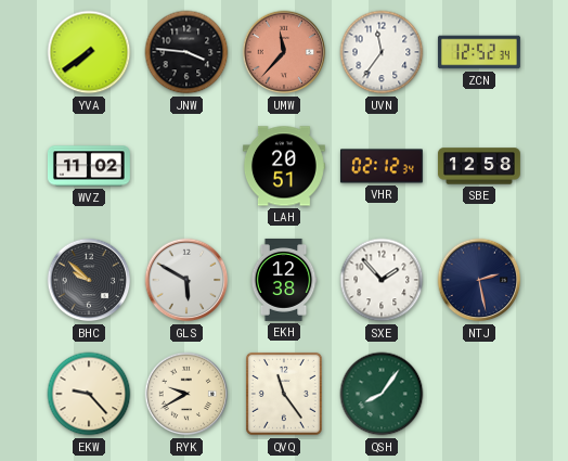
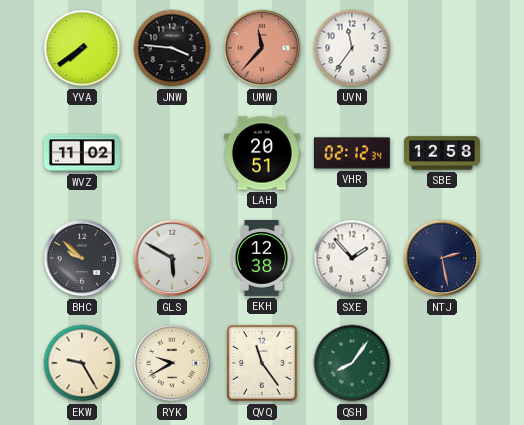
ZCN: 12:52 -> none (479, 52)
EKW: 9:23 -> 9:25 (82, 363)
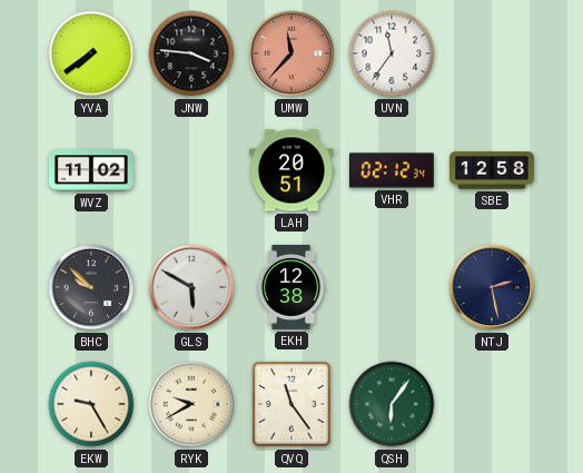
SXE: 1:53 -> none (352, 258)
QSH: 8:06 -> 6:06 (392, 404)
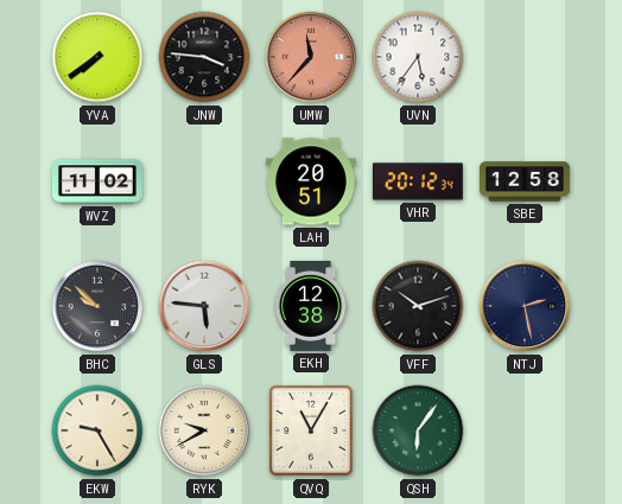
UVN: 11:36 -> 5:36 (418, 57)
VHR: 02:12 -> 20:12 (418, 181)
GLS: 5:50 -> 5:46 (204, 306)
VFF: none -> 10:12 (418, 306)
QVQ: 11:24 -> 11:05 (311, 430)
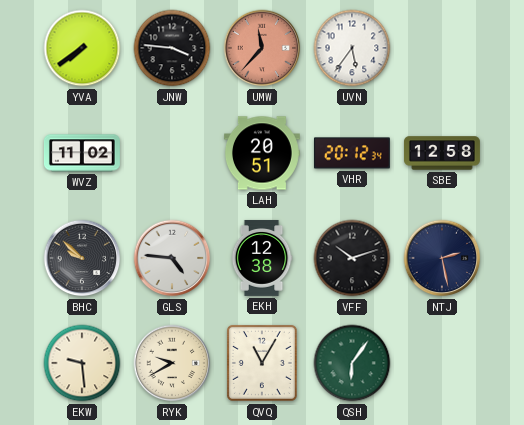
GLS: 5:46 -> 4:46 (172, 258)
EKW: 9:25 -> 9:29 (82, 363)
